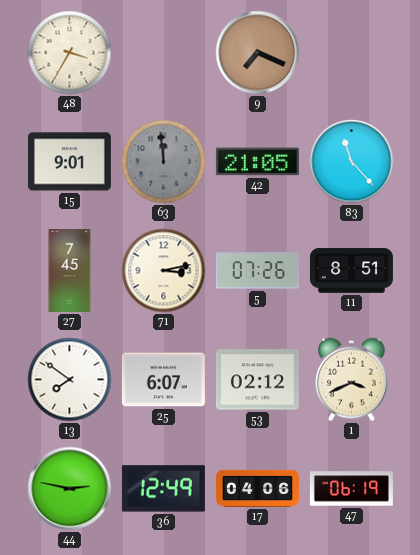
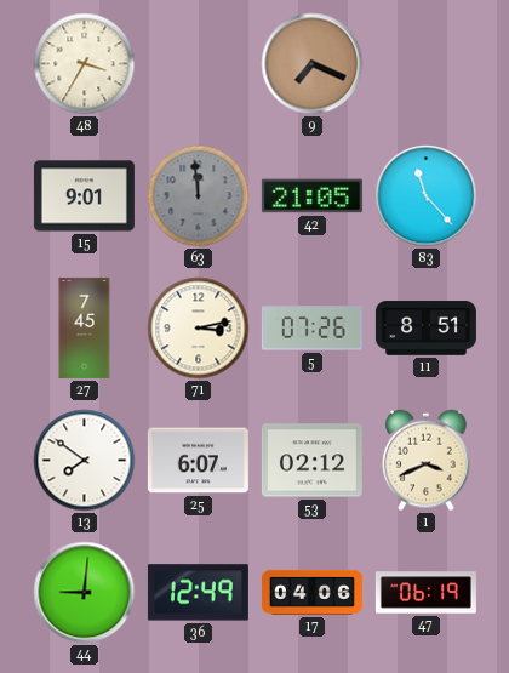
44: 2:47 -> 9:01 (85, 593)
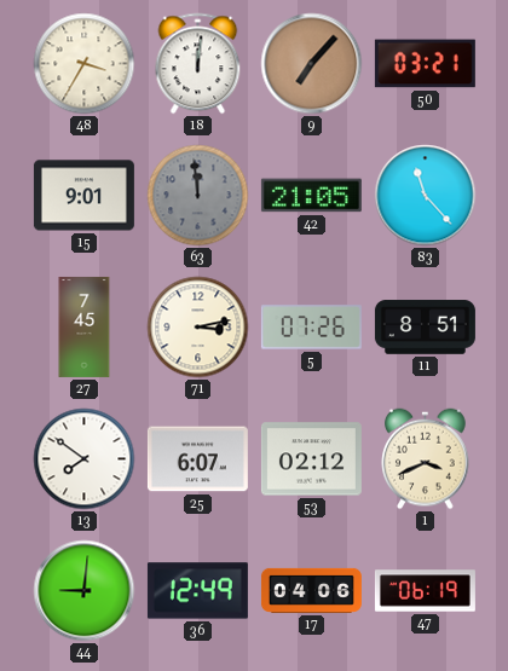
18: none -> 12:01 (198, 64)
9: 7:19 -> 7:07 (312, 64)
50: none -> 03:21 (425, 64)
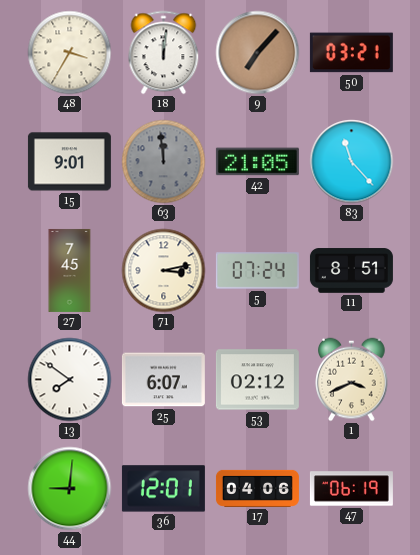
5: 07:26 -> 07:24 (257, 271)
36: 12:49 -> 12:01 (163, 489)
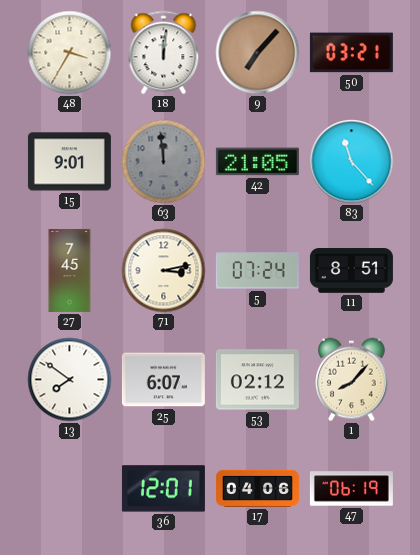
1: 3:41 -> 8:07 (352, 380)
44: 9:01 -> none (70, 489)
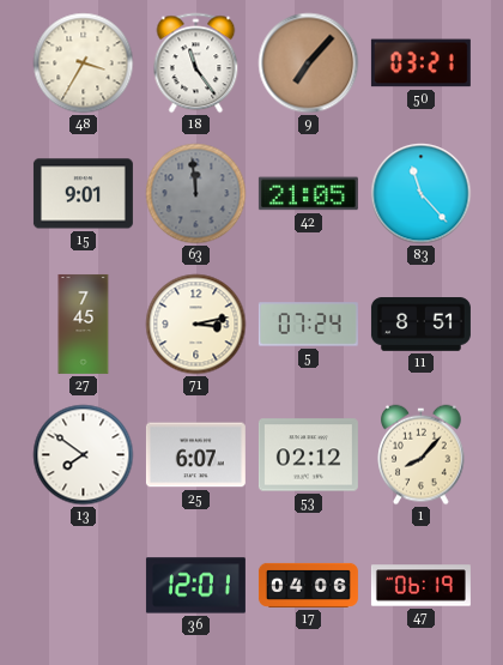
18: 12:01 -> 11:24 (196, 64)
